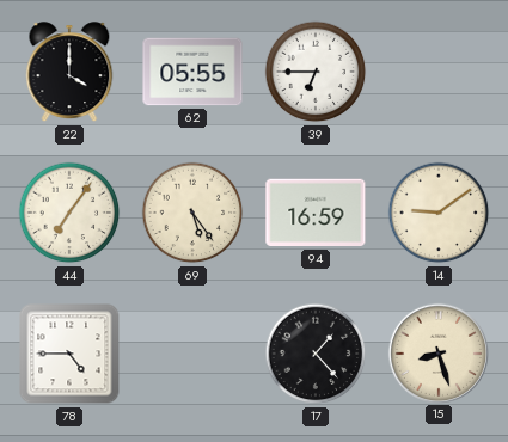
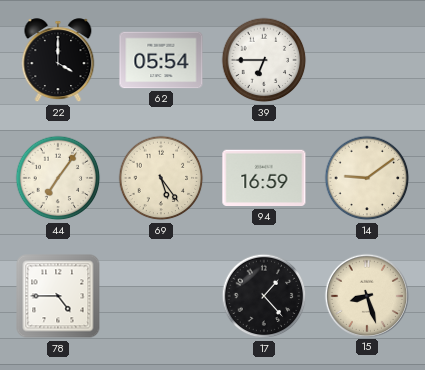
62: 05:55 -> 05:54 (161, 60)
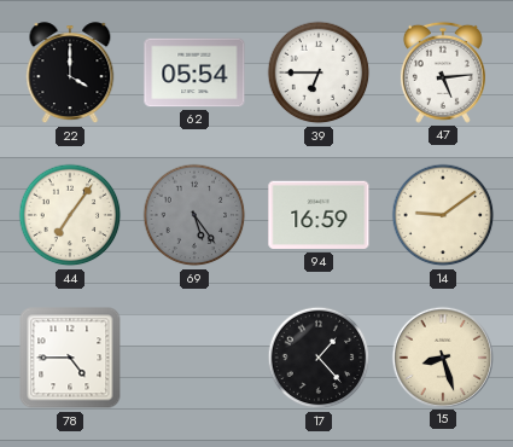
47: none -> 5:14 (443, 72)
69 dial: cream -> grey (194, 215)
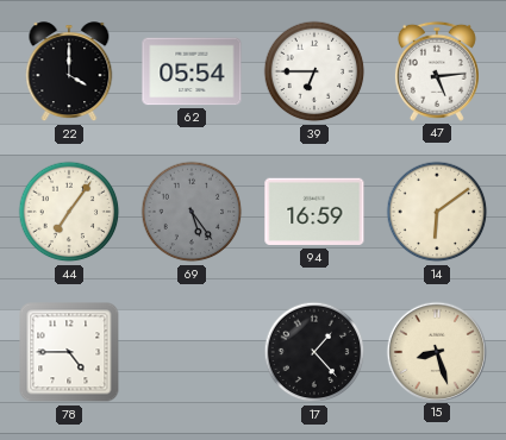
14: 9:09 -> 6:09 (437, 212)
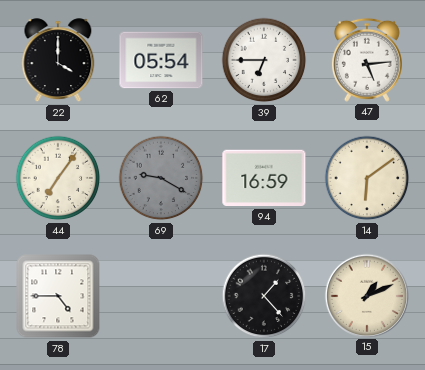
69: 5:24 -> 9:20 (161, 178)
15: 8:27 -> 1:11 (366, 295)
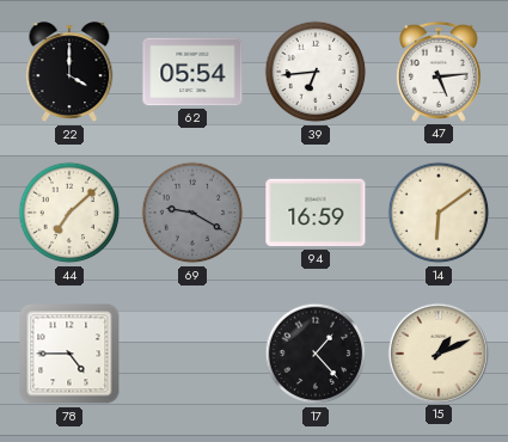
39: 6:45 -> 6:44 (316, 72)
44: 7:06 -> 7:08 (69, 213)
